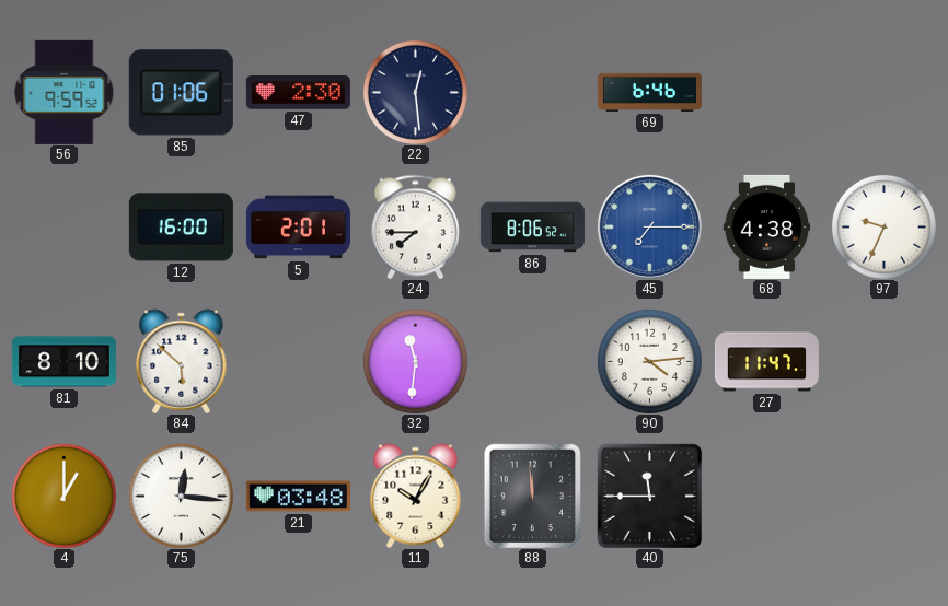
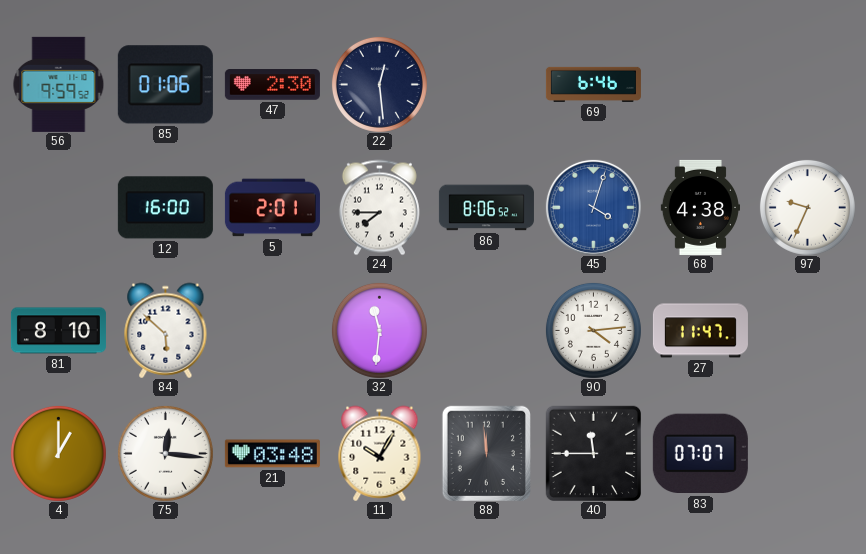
45: 7:15 -> 4:03 (593, 207)
83: none -> 07:07 (700, 454)
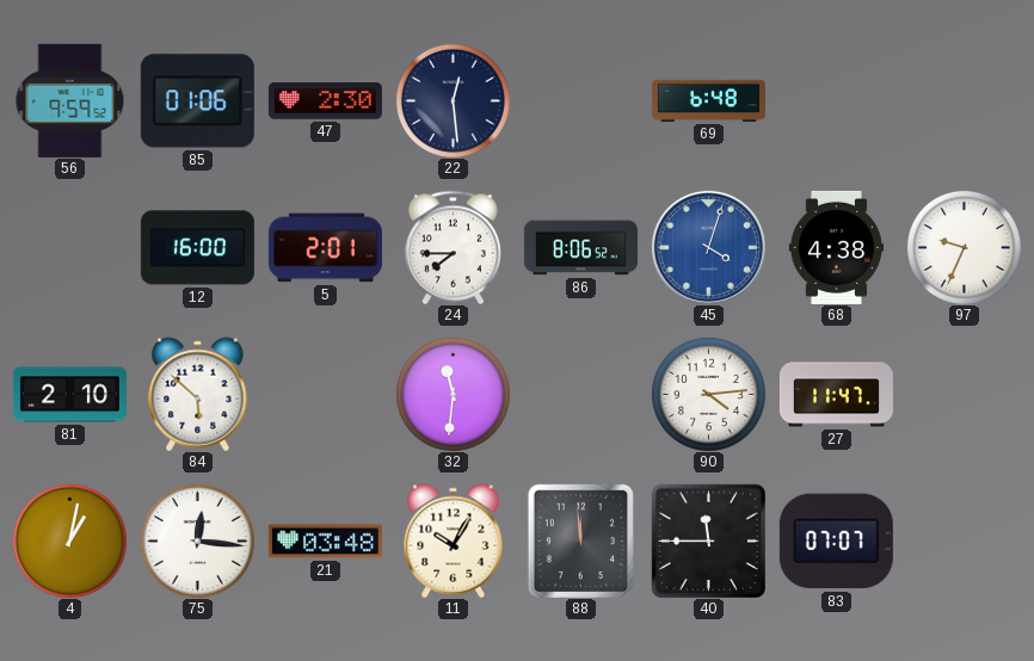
69: 6:46 -> 6:48 (708, 100)
81: 8:10 -> 2:10 (69, 395)
4: 1:00 -> 1:02 (69, 540)
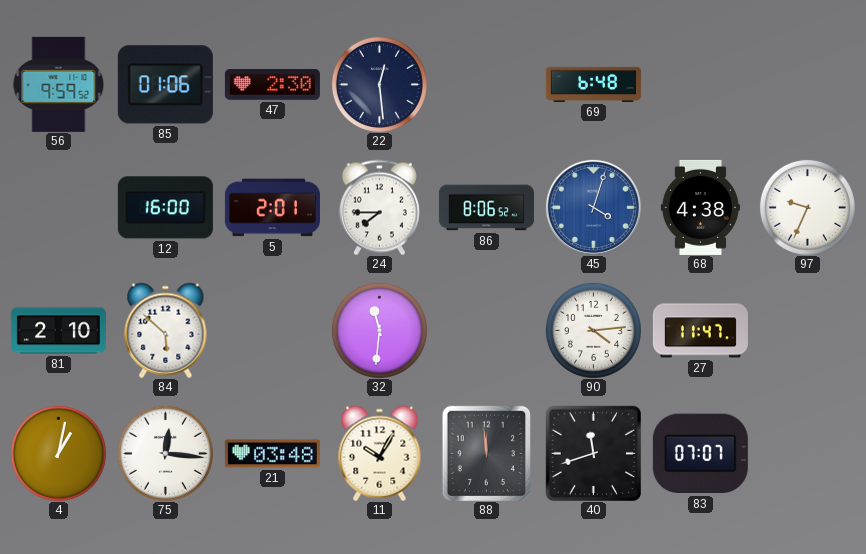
40: 11:45 -> 11:42 (593, 453)
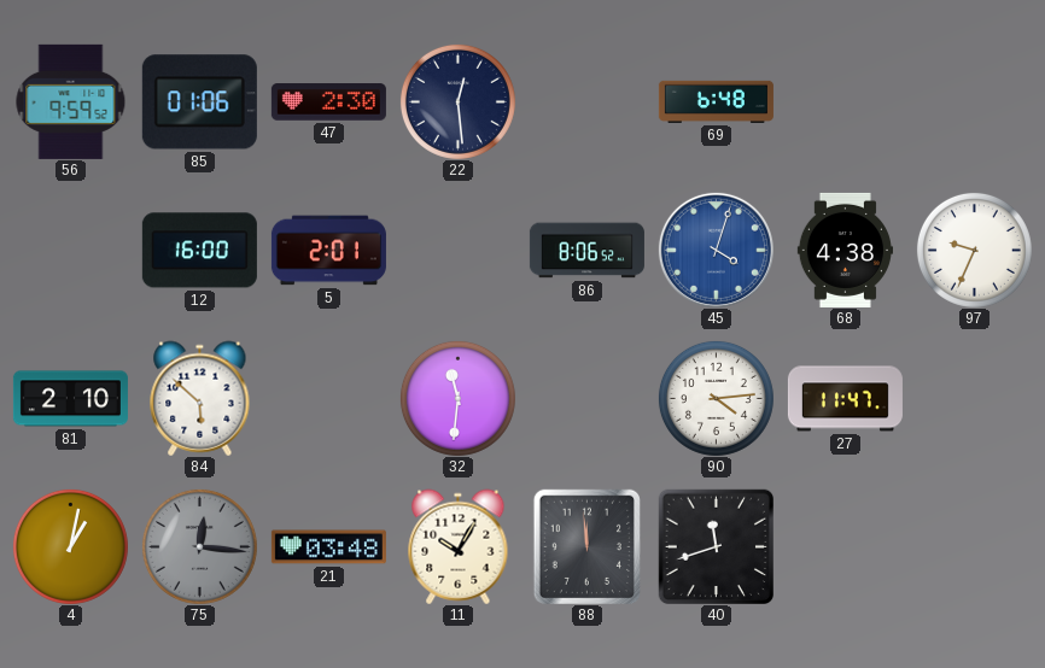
24: 7:45 -> none (379, 207)
75 dial: white -> grey (199, 546)
83: 07:07 -> none (700, 454)
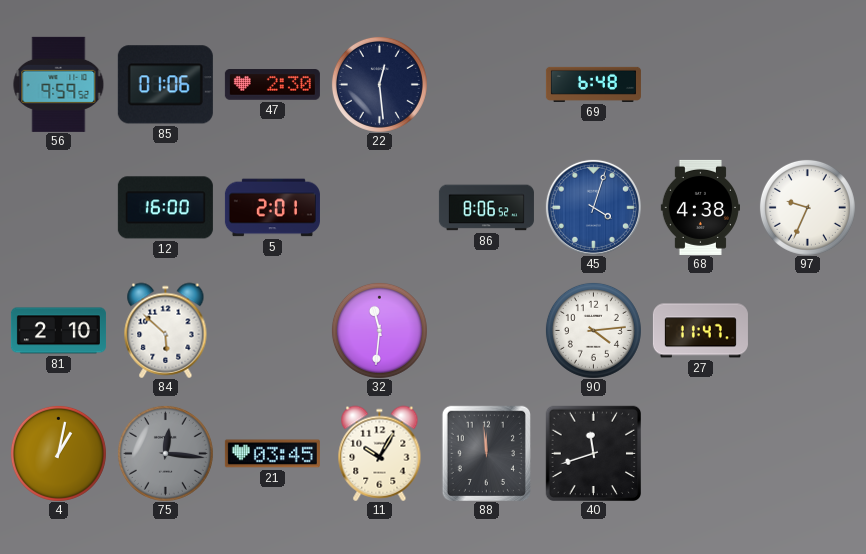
21: 03:48 -> 03:45 (272, 454)
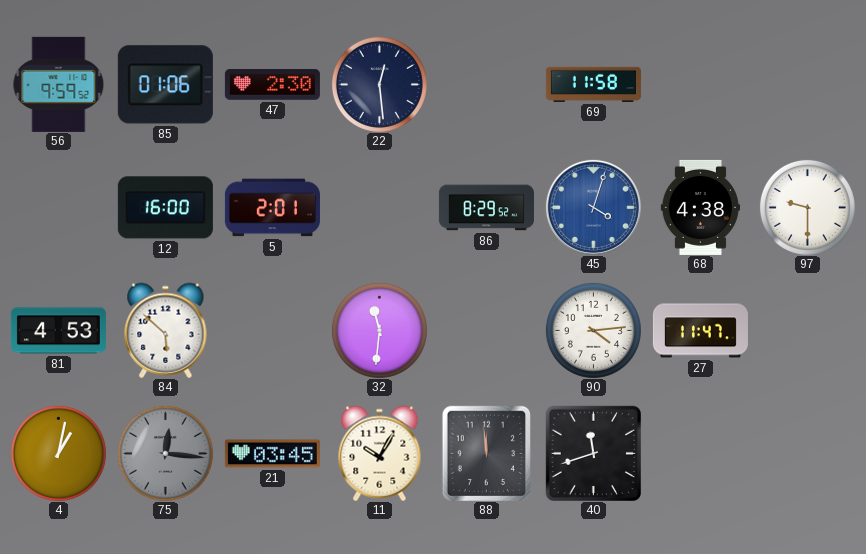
69: 6:48 -> 11:58 (593, 84)
86: 8:06 -> 8:29 (486, 208)
97: 9:34 -> 9:30 (807, 207)
81: 2:10 -> 4:53 (58, 331)
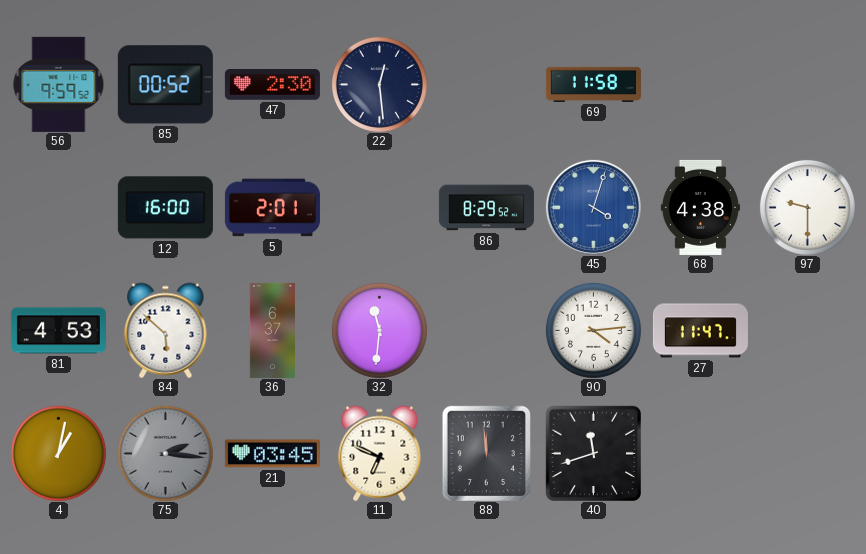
85: 01:06 -> 00:52 (165, 85)
36: none -> 6:37 (272, 330)
75: 12:16 -> 2:16 (165, 453)
11: 10:05 -> 6:49 (380, 453)
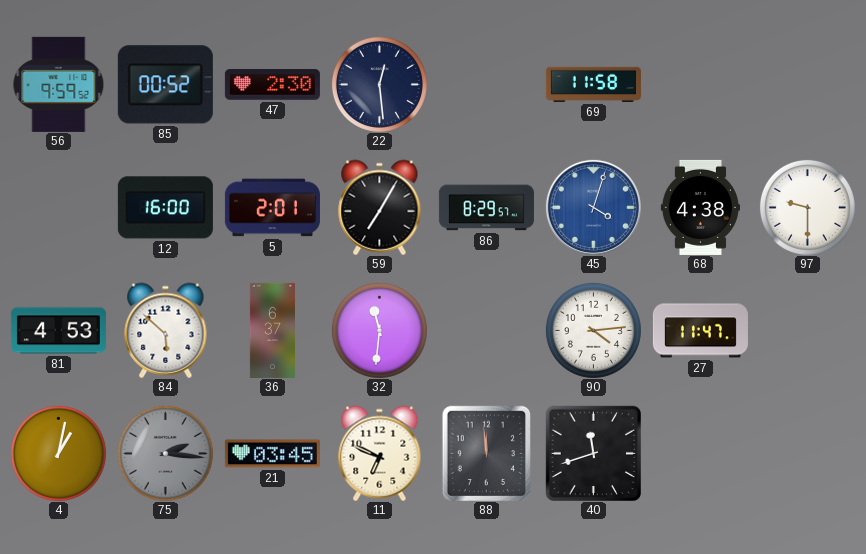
59: none -> 7:05 (380, 207)
86: 8:29:52 -> 8:29:57 (486, 208)
